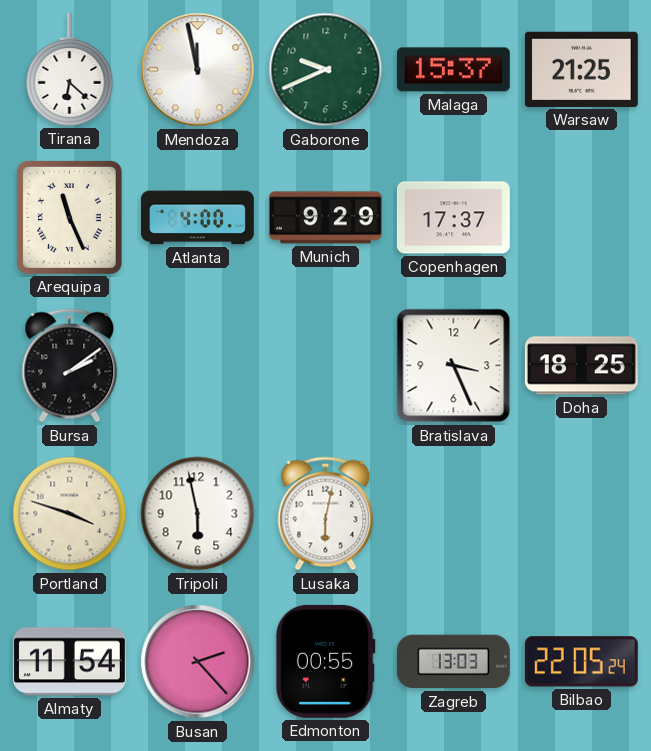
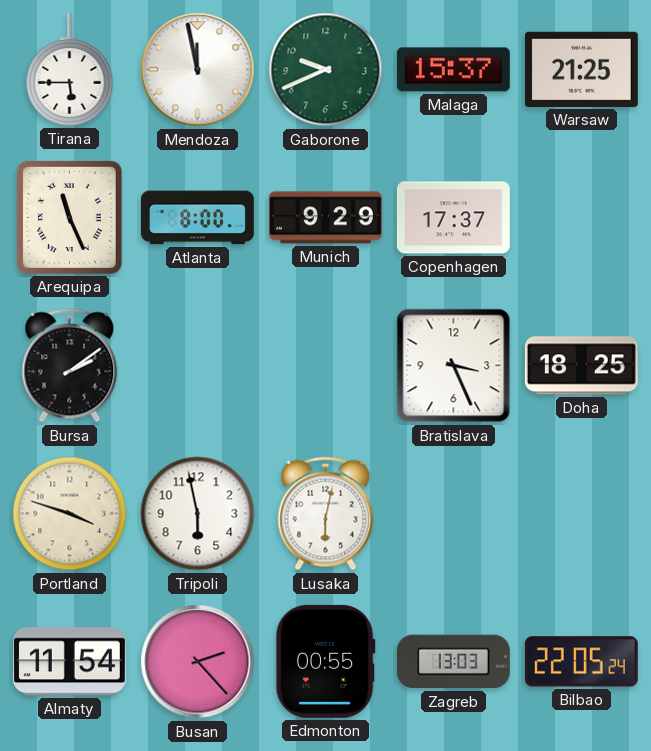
Tirana: 6:22 -> 5:45 (70, 69)
Atlanta: 4:00 -> 8:00 (197, 218)
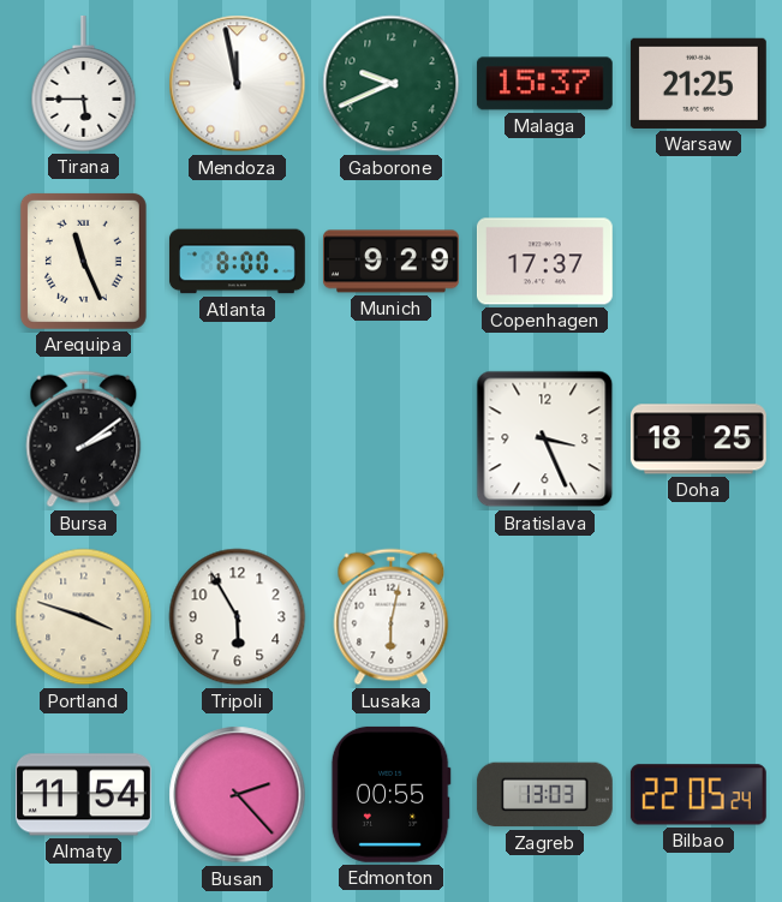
Tripoli: 5:58 -> 5:55 (238, 617)
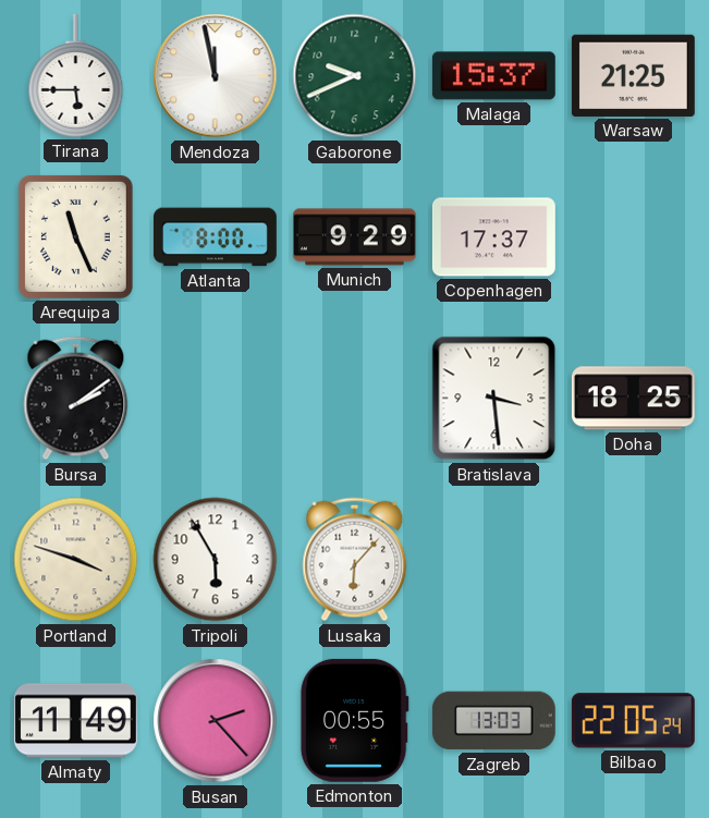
Bratislava: 3:26 -> 3:29 (494, 399)
Lusaka: 6:02 -> 6:07 (355, 560)
Almaty: 11:54 -> 11:49 (75, 721)
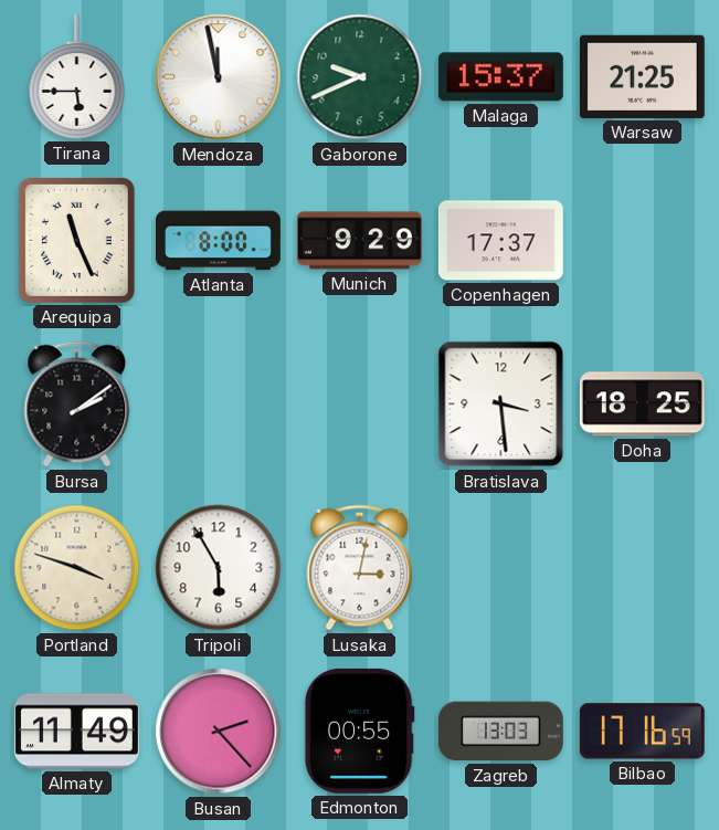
Lusaka: 6:07 -> 3:02 (360, 568)
Bilbao: 22:05 -> 17:16 (642, 732)
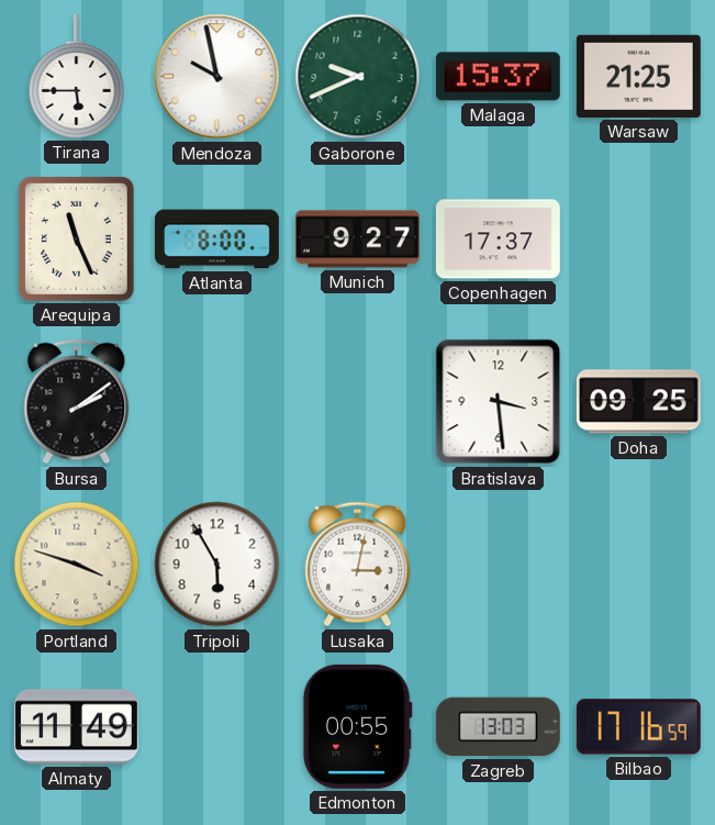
Mendoza: 11:58 -> 9:58 (217, 77)
Munich: 9:29 -> 9:27 (357, 239)
Doha: 18:25 -> 09:25 (638, 402)
Busan: 2:23 -> none (219, 732)
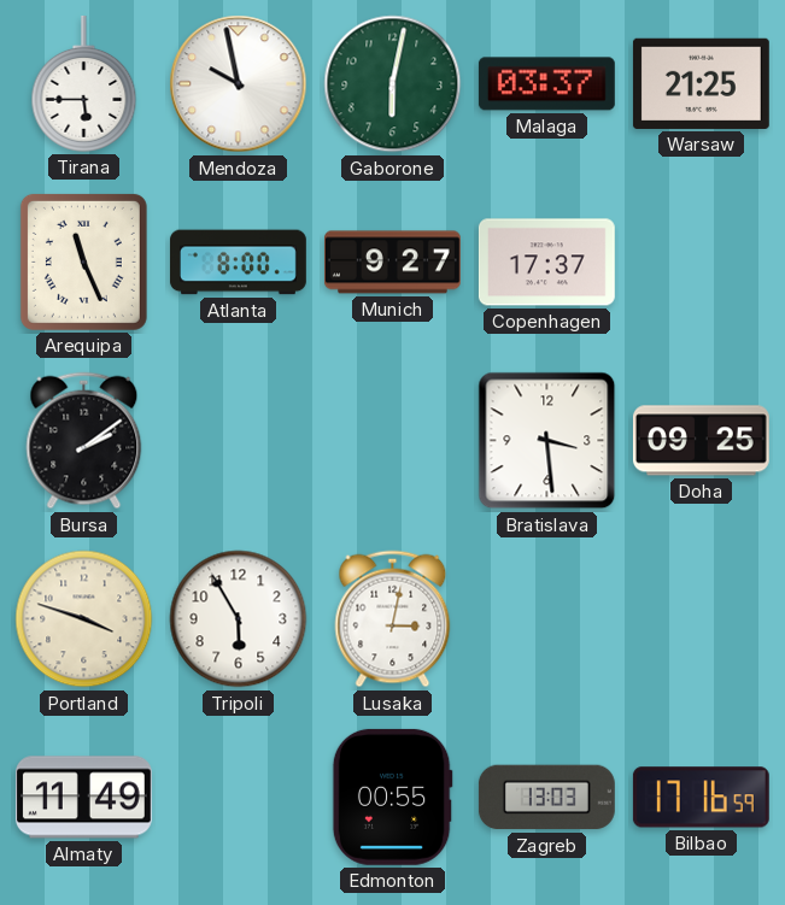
Gaborone: 9:41 -> 6:02 (393, 84)
Malaga: 15:37 -> 03:37 (546, 84)
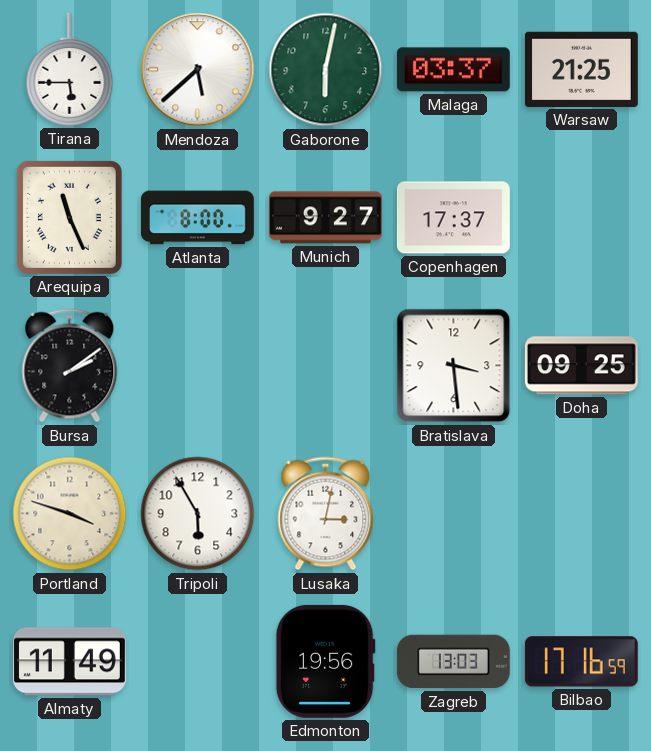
Mendoza: 9:58 -> 5:38 (198, 70)
Edmonton: 00:55 -> 19:56 (325, 661)
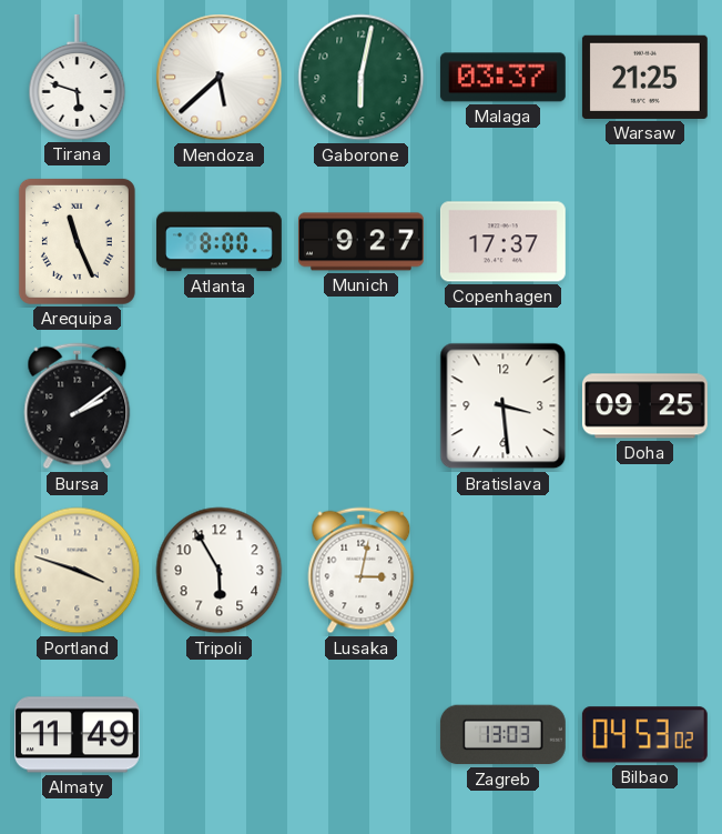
Tirana: 5:45 -> 5:48 (78, 77)
Edmonton: 19:56 -> none (325, 661)
Bilbao: 17:16 -> 04:53 (644, 735)
